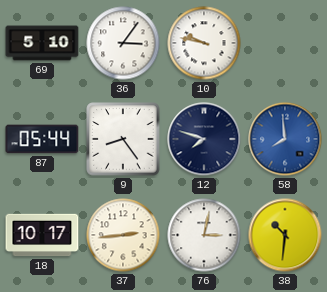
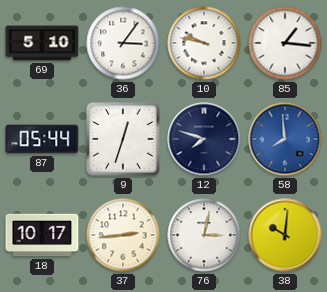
85: none -> 1:16 (285, 43)
9: 8:24 -> 12:33 (123, 139)
38: 10:31 -> 10:01 (285, 235)
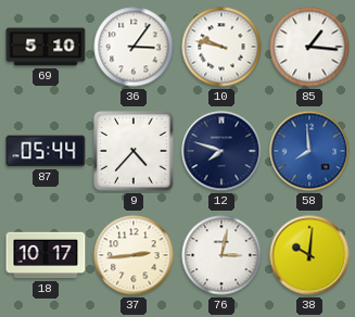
9: 12:33 -> 4:37 (134, 151)
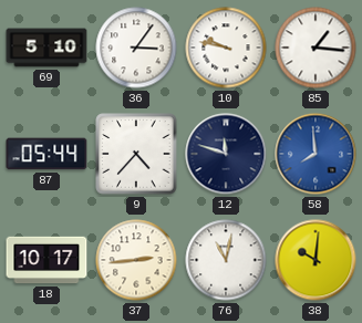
12: 7:48 -> 11:48 (226, 154)
76: 3:02 -> 11:02 (226, 260)
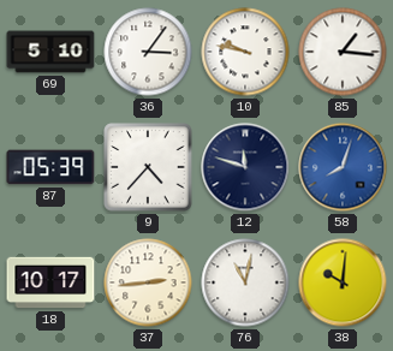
87: 05:44 -> 05:39 (50, 167)
58: 7:59 -> 8:03 (343, 167)
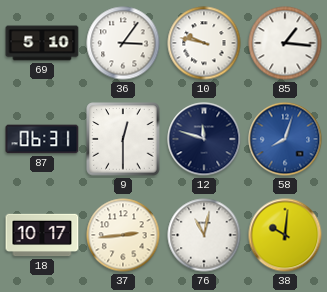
87: 05:39 -> 06:31 (42, 139)
9: 4:37 -> 12:30 (123, 139)
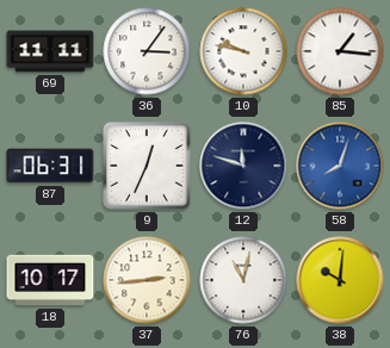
69: 5:10 -> 11:11 (50, 51)
9: 12:30 -> 12:34 (147, 166)
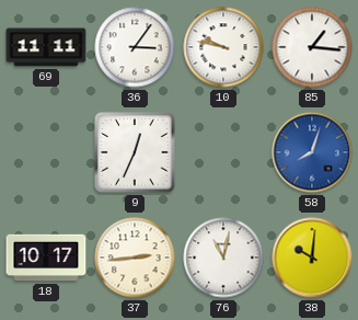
87: 06:31 -> none (50, 166)
12: 11:48 -> none (243, 166)
